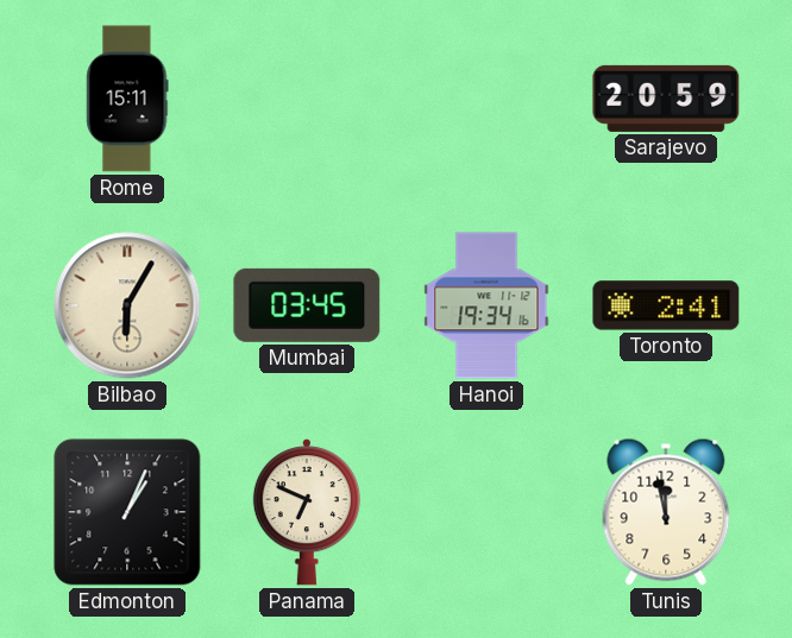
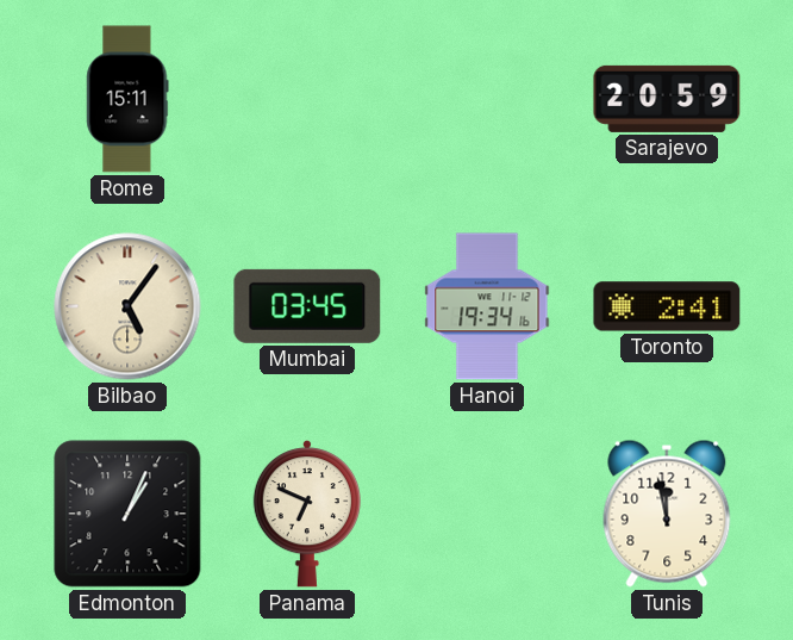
Bilbao: 6:05 -> 5:06 (127, 306)
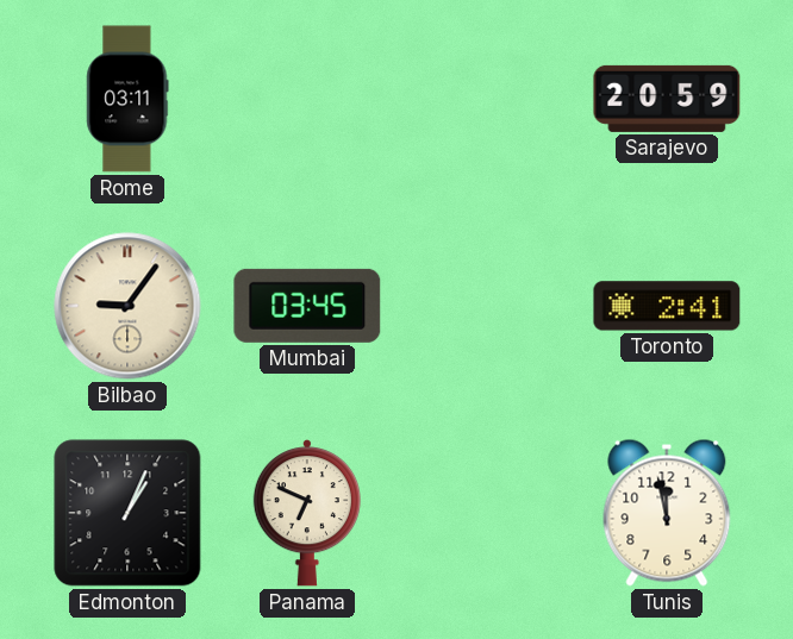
Rome: 15:11 -> 03:11 (127, 99)
Bilbao: 5:06 -> 9:06 (127, 306)
Hanoi: 19:34 -> none (487, 306)
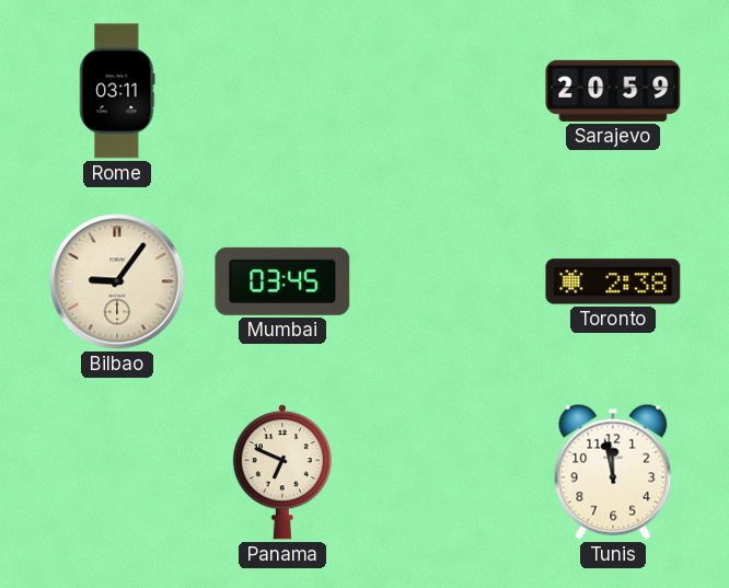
Toronto: 2:41 -> 2:38 (613, 281)
Edmonton: 1:04 -> none (127, 513)
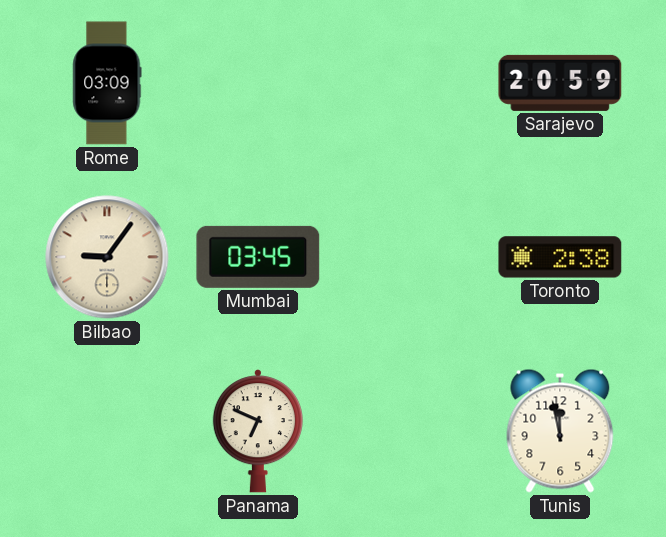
Rome: 03:11 -> 03:09 (107, 83)
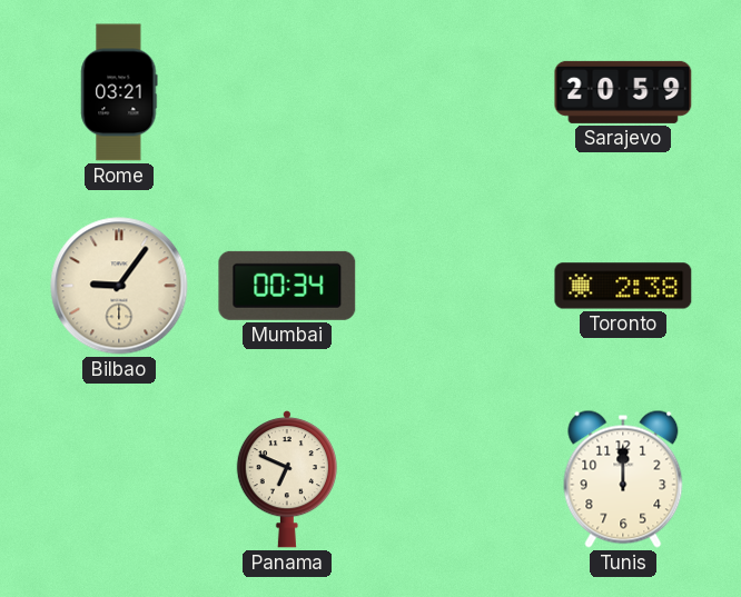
Rome: 03:09 -> 03:21 (119, 92)
Mumbai: 03:45 -> 00:34 (287, 286)
Tunis: 11:58 -> 12:00 (623, 479)
